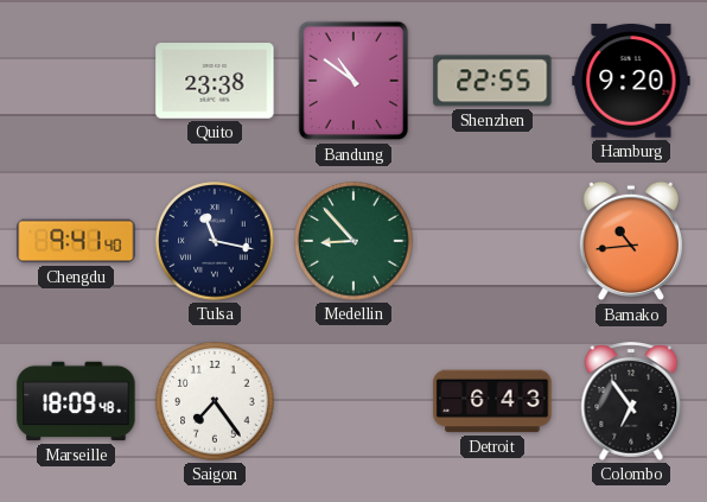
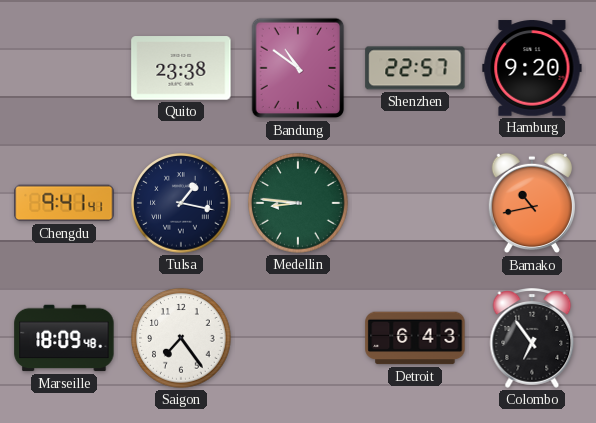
Shenzhen: 22:55 -> 22:57 (415, 68)
Chengdu: 9:41:40 -> 9:41:41 (64, 203)
Tulsa: 11:17 -> 1:17 (181, 203)
Medellin: 8:53 -> 8:46 (298, 203)
Bamako: 10:44 -> 10:43 (532, 203)
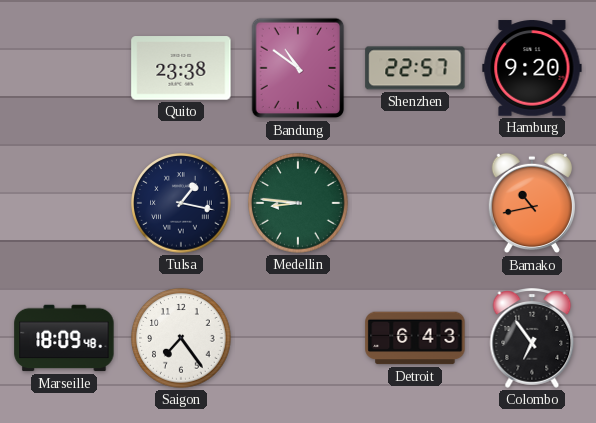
Chengdu: 9:41 -> none (64, 203)
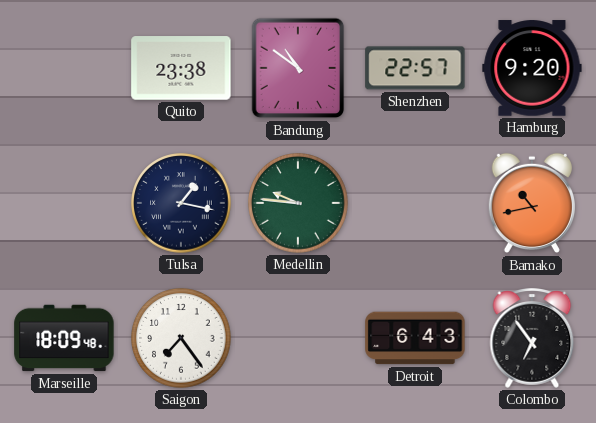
Medellin: 8:46 -> 9:46 (298, 203)
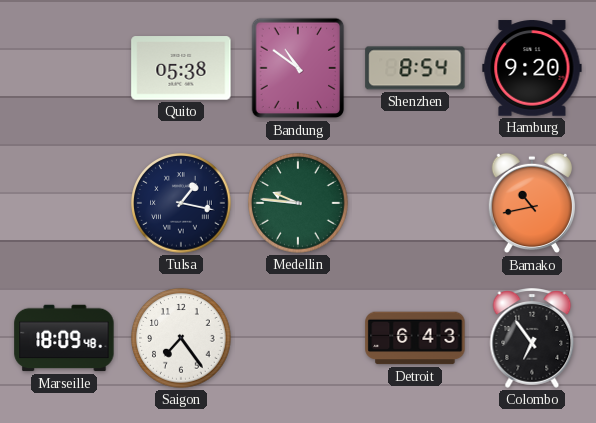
Quito: 23:38 -> 05:38 (181, 68)
Shenzhen: 22:57 -> 8:54 (415, 68)
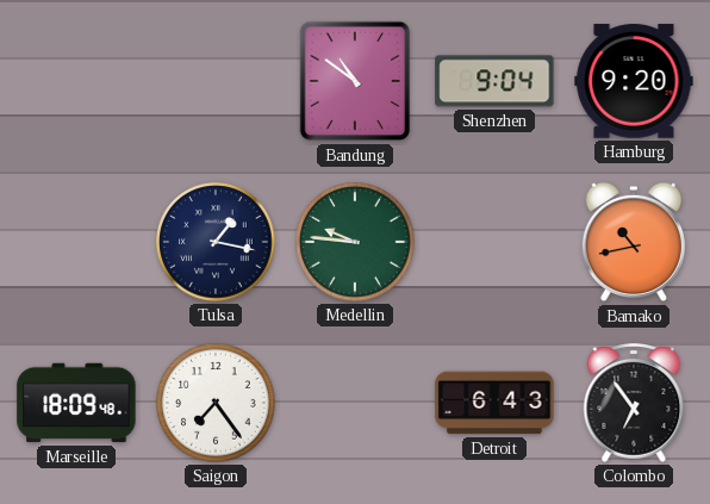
Quito: 05:38 -> none (181, 68)
Shenzhen: 8:54 -> 9:04 (494, 81)
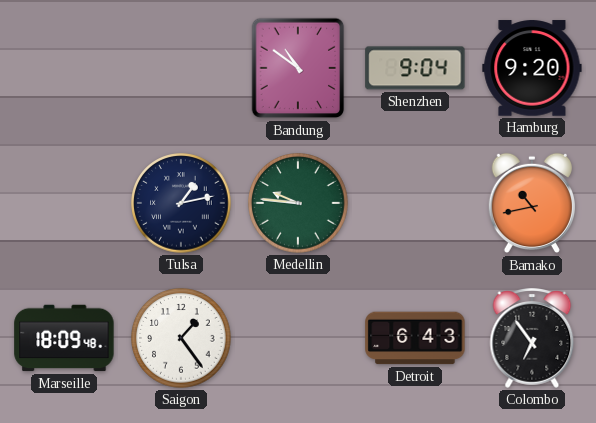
Tulsa: 1:17 -> 1:13 (181, 203)
Saigon: 7:24 -> 1:24 (181, 338)
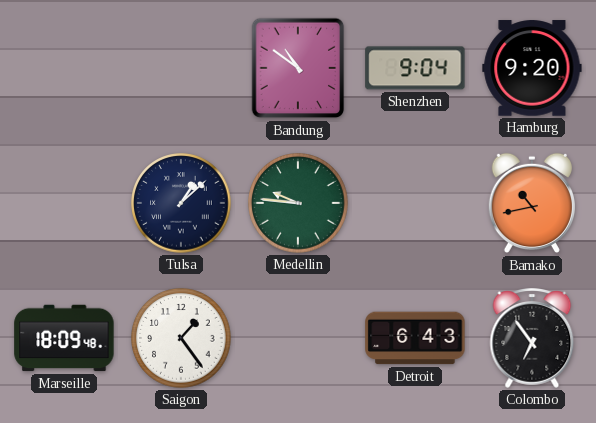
Tulsa: 1:13 -> 1:08 (181, 203)
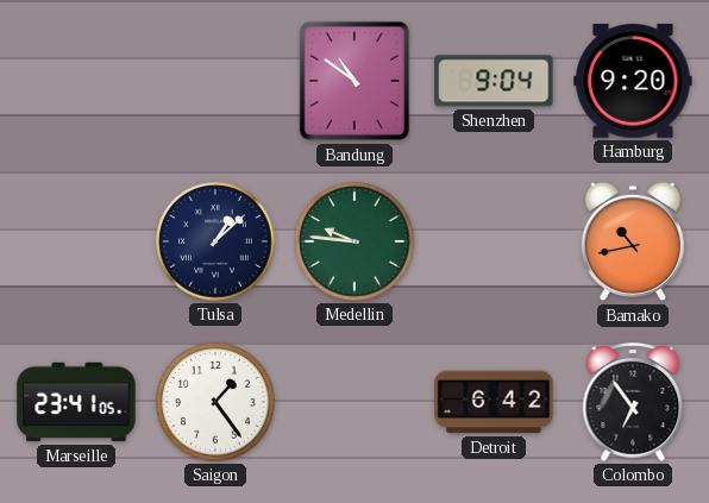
Marseille: 18:09 -> 23:41 (76, 402)
Detroit: 6:43 -> 6:42 (494, 402)
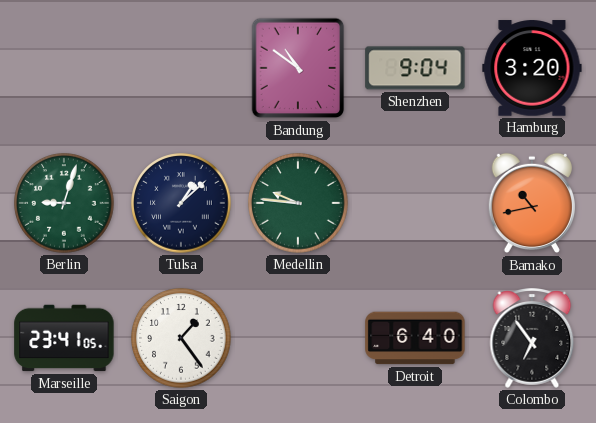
Hamburg: 9:20 -> 3:20 (532, 68)
Berlin: none -> 9:03 (64, 203)
Detroit: 6:42 -> 6:40 (415, 338)
